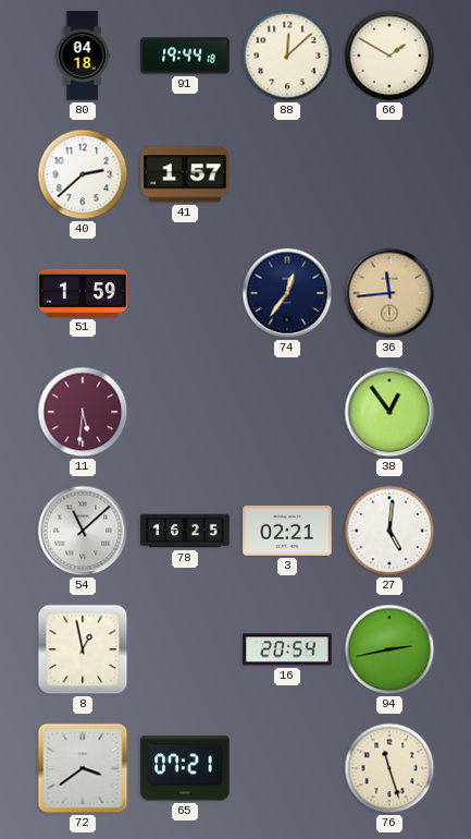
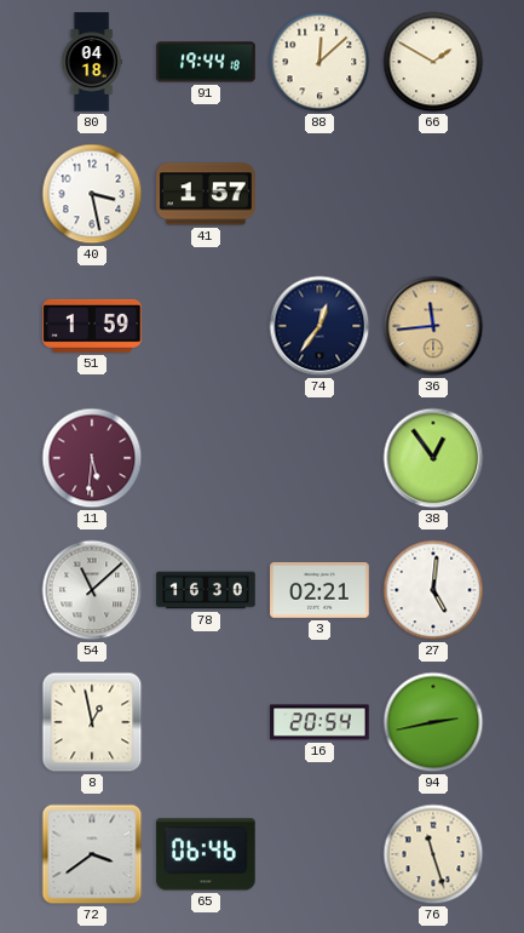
40: 2:38 -> 3:28 (92, 194)
78: 16:25 -> 16:30 (206, 590)
65: 07:21 -> 06:46 (206, 854)
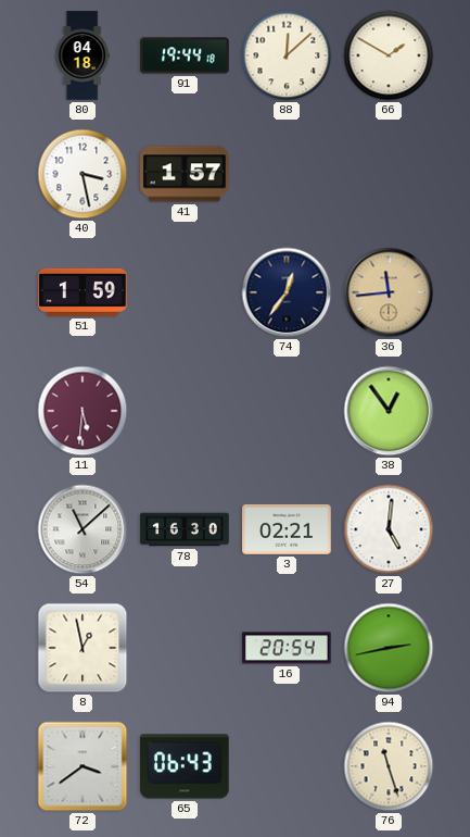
65: 06:46 -> 06:43 (185, 766)
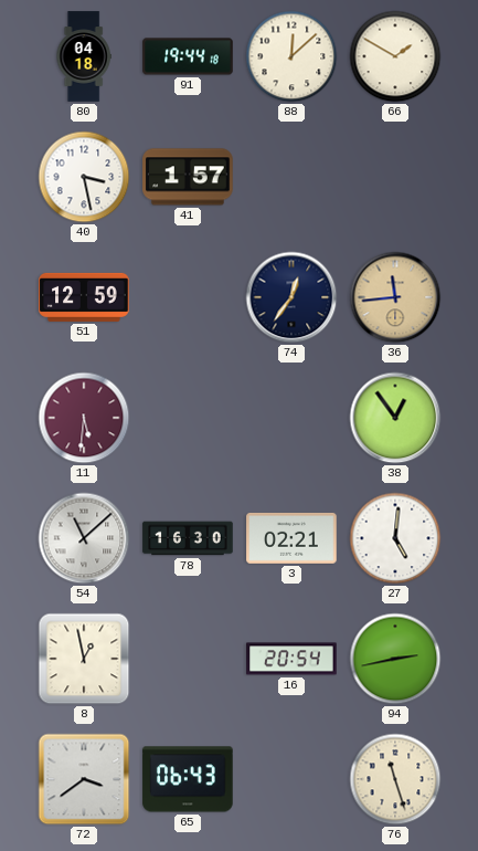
51: 1:59 -> 12:59 (84, 297)
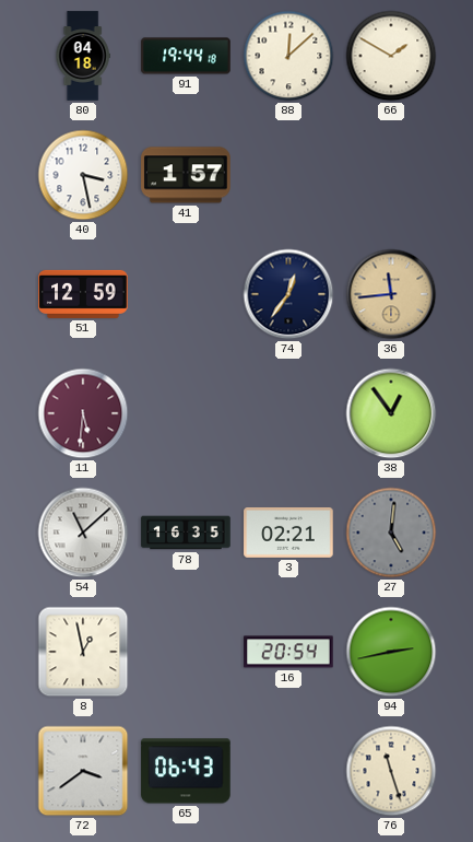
78: 16:30 -> 16:35 (186, 533)
27 dial: white -> grey (391, 533)
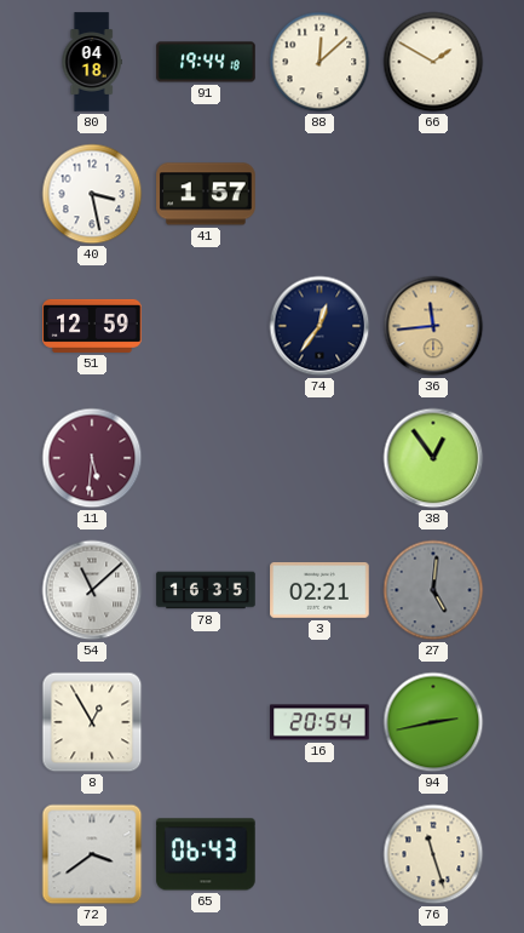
8: 12:58 -> 12:55 (92, 722)
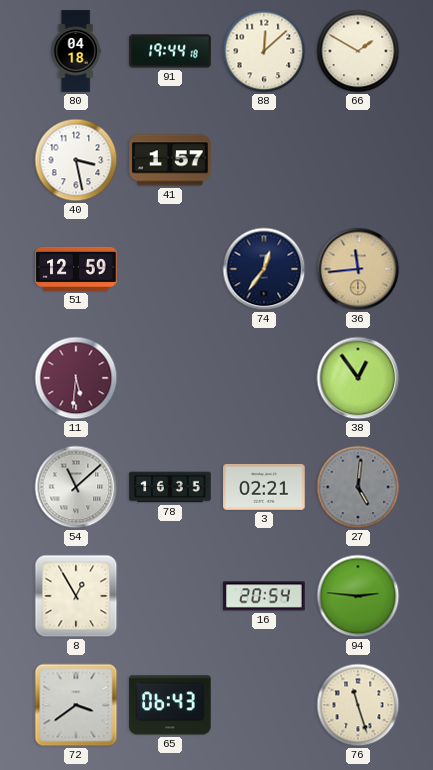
94: 2:43 -> 2:46 (358, 596)
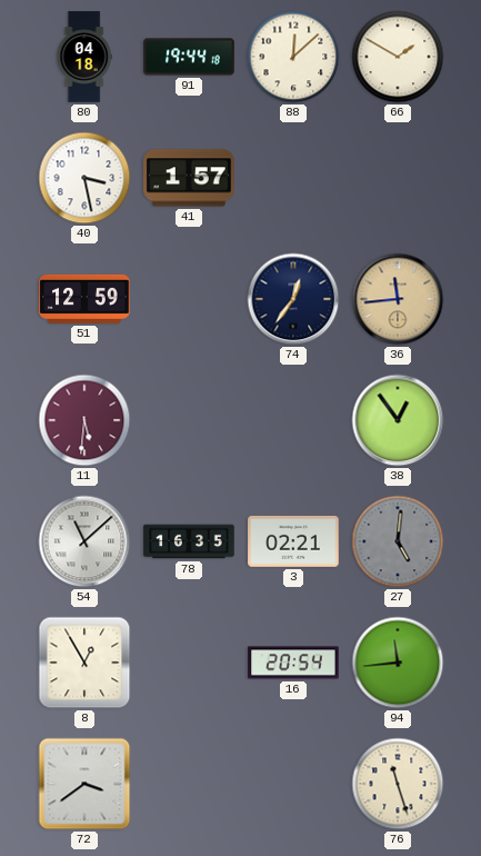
94: 2:46 -> 11:44 (398, 663)
65: 06:43 -> none (170, 705)
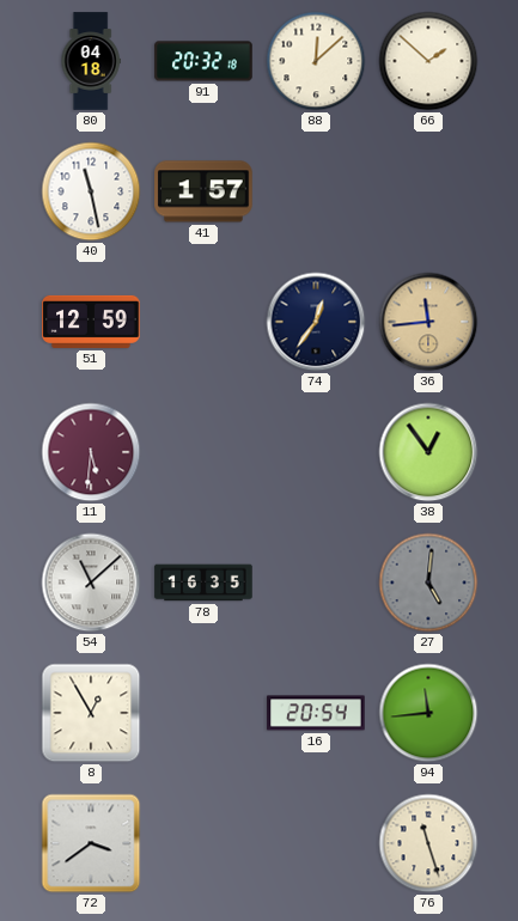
91: 19:44 -> 20:32 (203, 61)
66: 1:50 -> 1:52 (428, 61)
40: 3:28 -> 11:28 (91, 191)
3: 02:21 -> none (293, 541)
